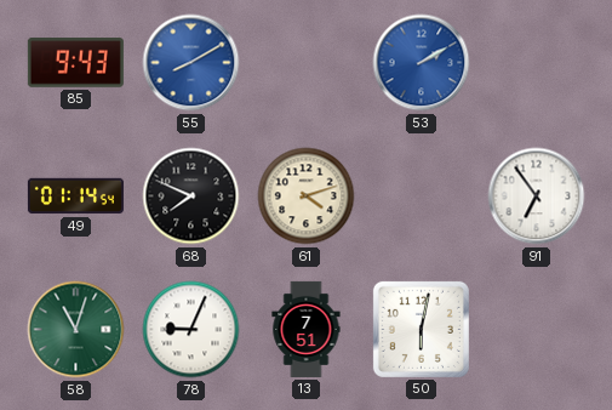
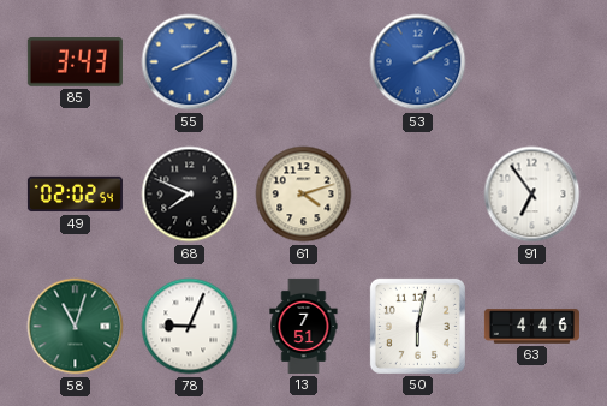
85: 9:43 -> 3:43 (75, 62)
49: 01:14 -> 02:02 (75, 195)
63: none -> 4:46 (531, 327)
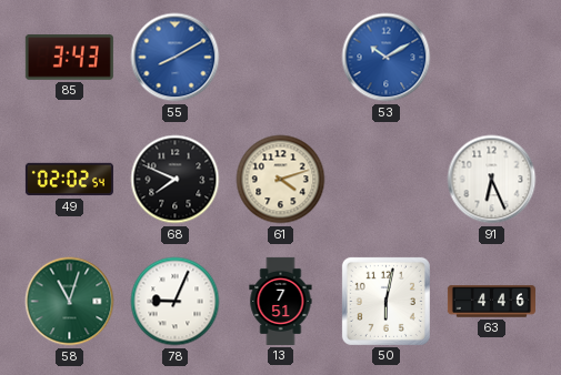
53: 2:10 -> 10:10 (387, 58)
91: 6:54 -> 6:26 (492, 180)
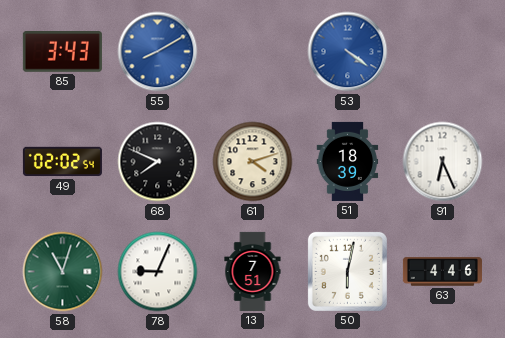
53: 10:10 -> 4:21 (348, 52)
51: none -> 18:39 (348, 161)
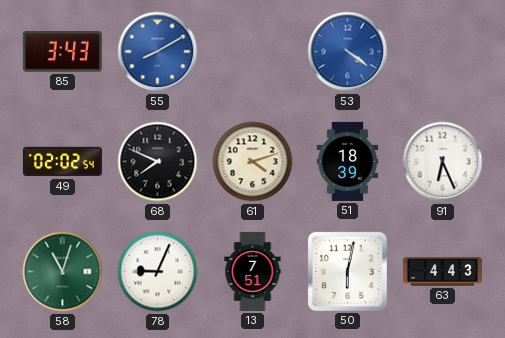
63: 4:46 -> 4:43 (442, 272)
